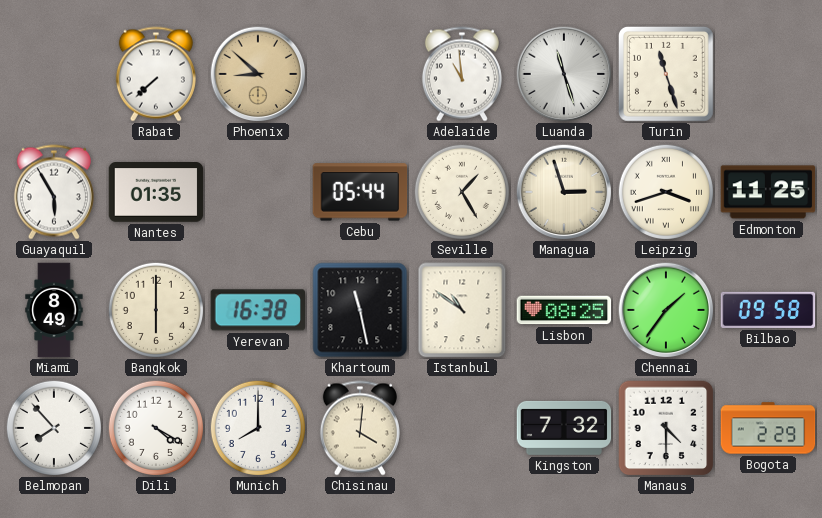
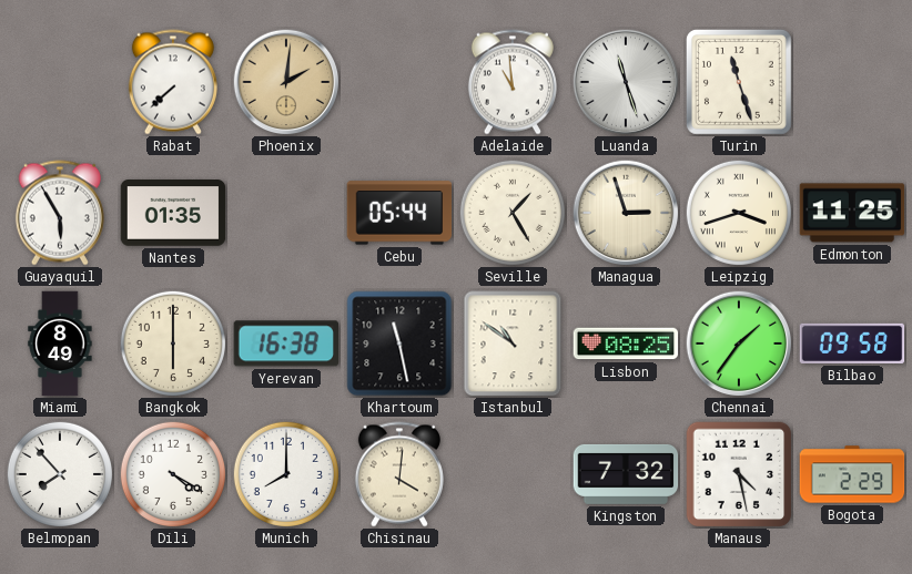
Phoenix: 8:52 -> 2:01 (286, 82)
Manaus: 4:30 -> 4:28 (739, 474)
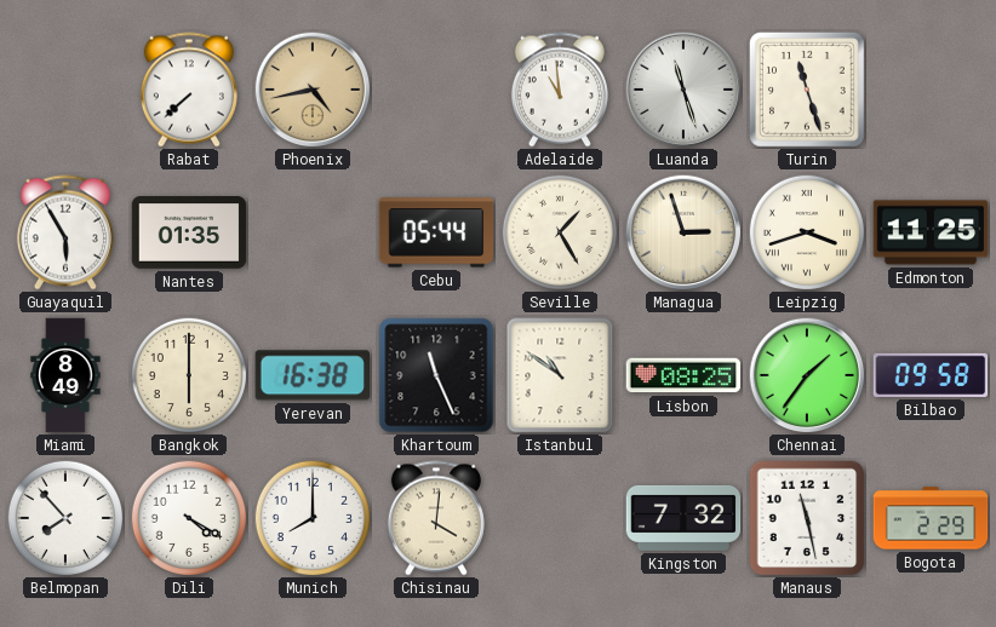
Phoenix: 2:01 -> 4:43 (313, 90)
Khartoum: 11:28 -> 11:26 (436, 375)
Manaus: 4:28 -> 11:28 (807, 518)
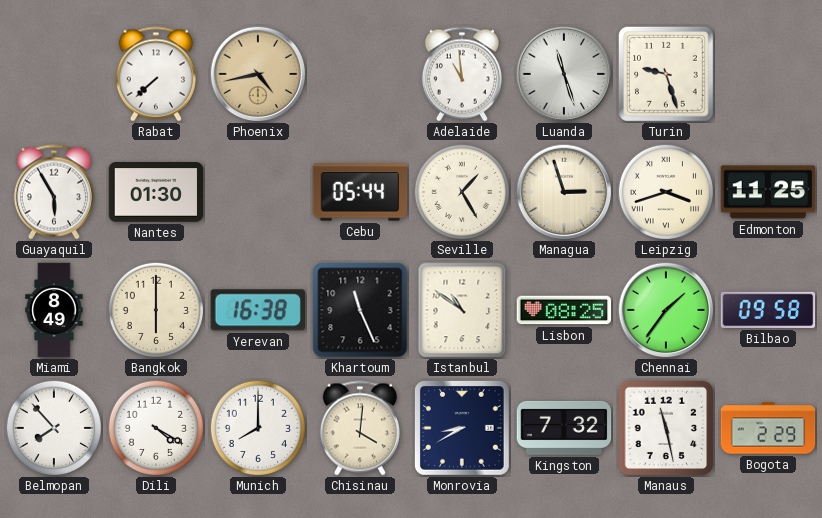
Turin: 11:27 -> 9:27 (666, 74)
Nantes: 01:35 -> 01:30 (156, 193)
Monrovia: none -> 8:40 (462, 428)
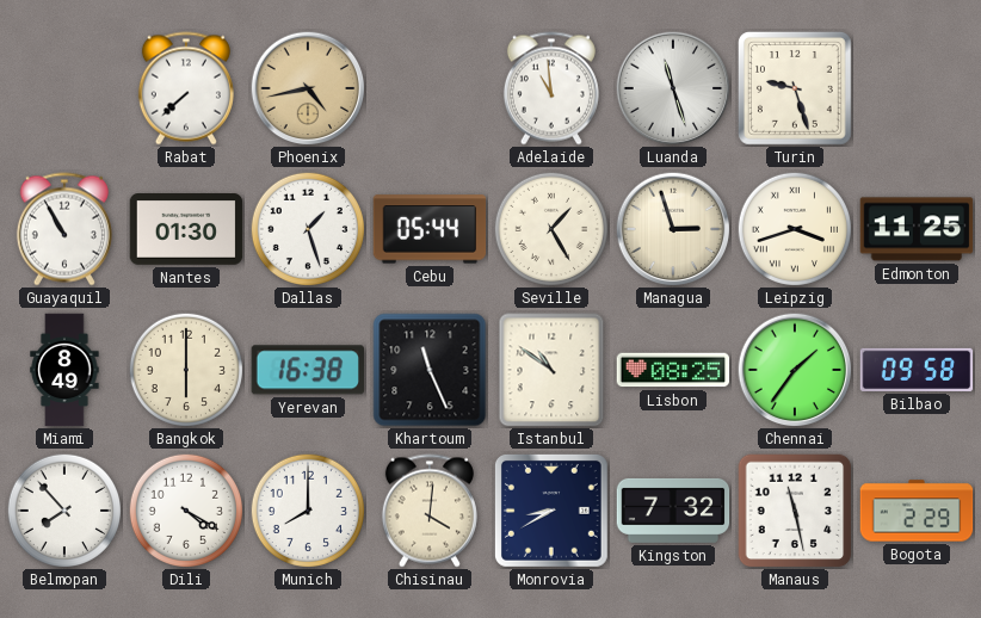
Guayaquil: 5:55 -> 10:55 (64, 229)
Dallas: none -> 1:27 (307, 228)
